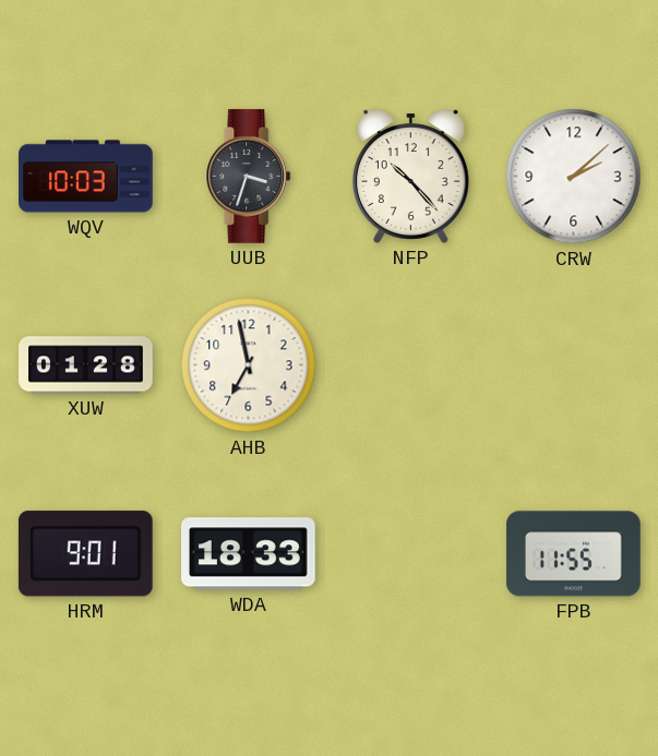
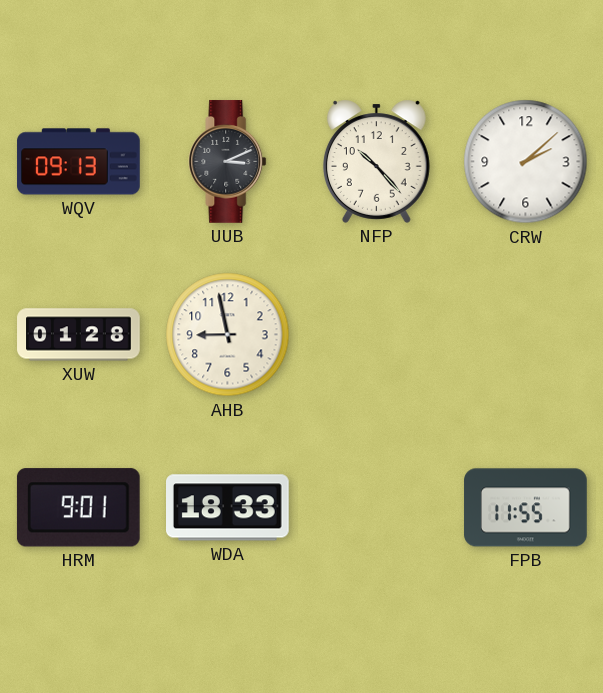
WQV: 10:03 -> 09:13 (79, 162)
UUB: 3:33 -> 3:11 (228, 162)
AHB: 6:58 -> 8:58 (228, 335)
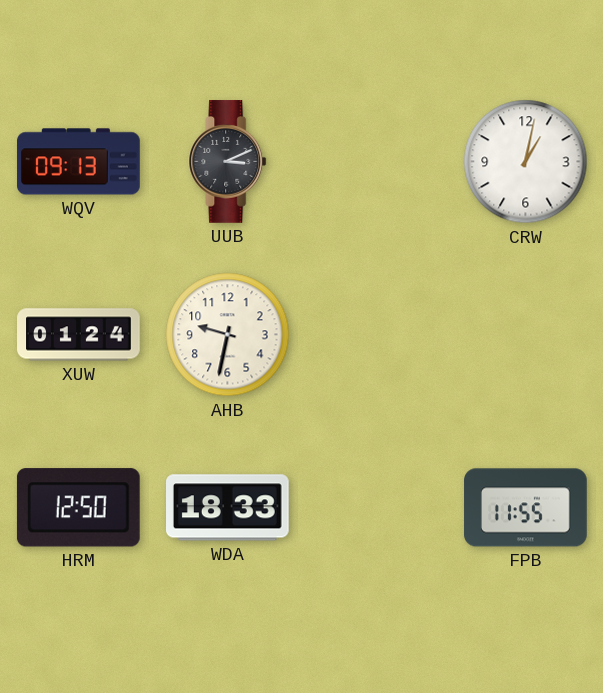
NFP: 10:23 -> none (376, 161)
CRW: 2:08 -> 1:02 (526, 162)
XUW: 01:28 -> 01:24 (79, 335)
AHB: 8:58 -> 9:32 (228, 335)
HRM: 9:01 -> 12:50 (78, 508)
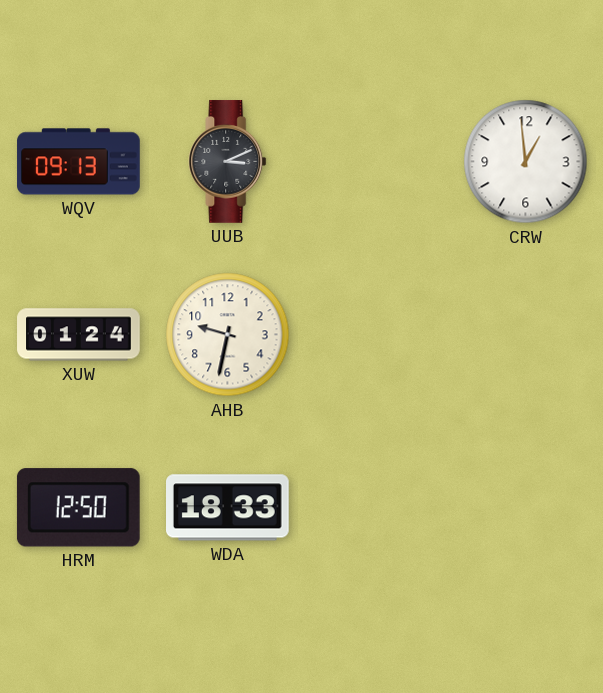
CRW: 1:02 -> 12:59 (526, 162)
FPB: 11:55 -> none (526, 508)
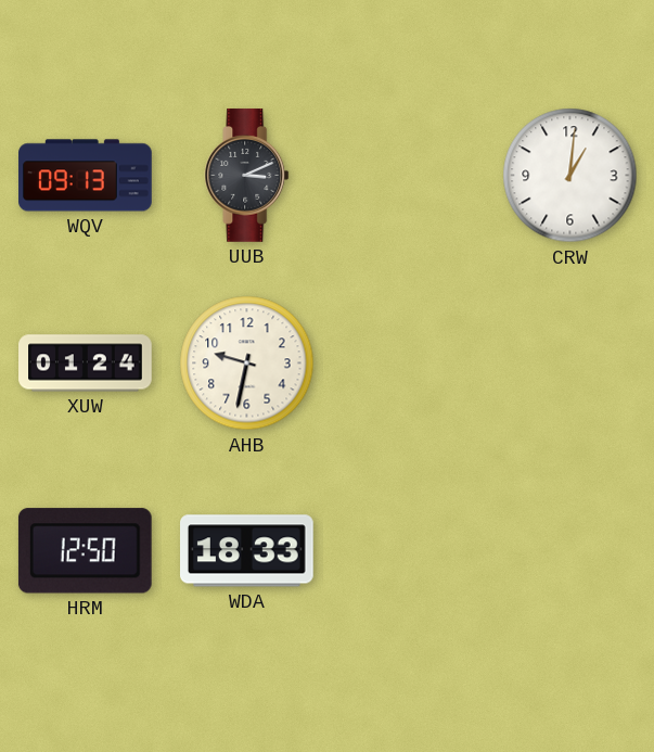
CRW: 12:59 -> 1:01 (570, 176)
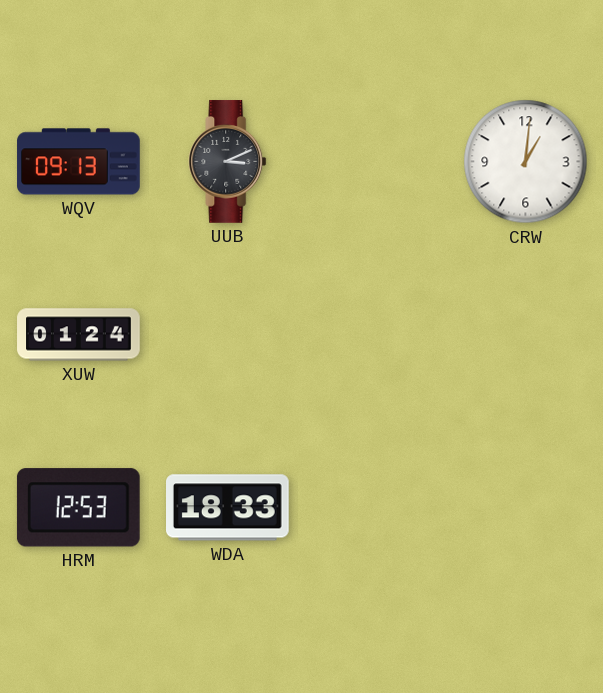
AHB: 9:32 -> none (247, 364)
HRM: 12:50 -> 12:53 (78, 508)
